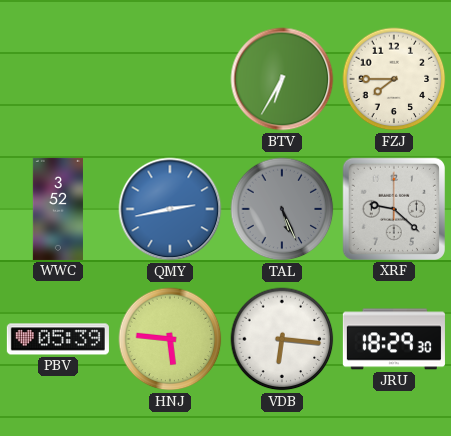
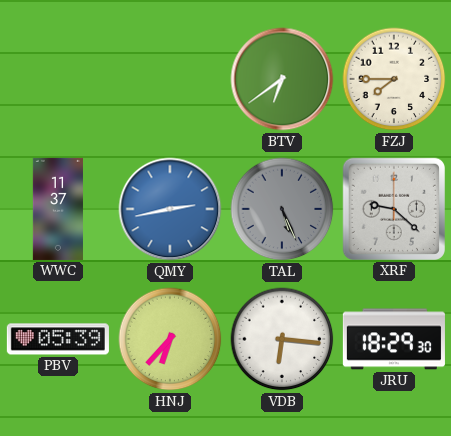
BTV: 6:35 -> 6:39 (282, 79)
WWC: 3:52 -> 11:37 (58, 209)
HNJ: 5:46 -> 6:37 (170, 339)
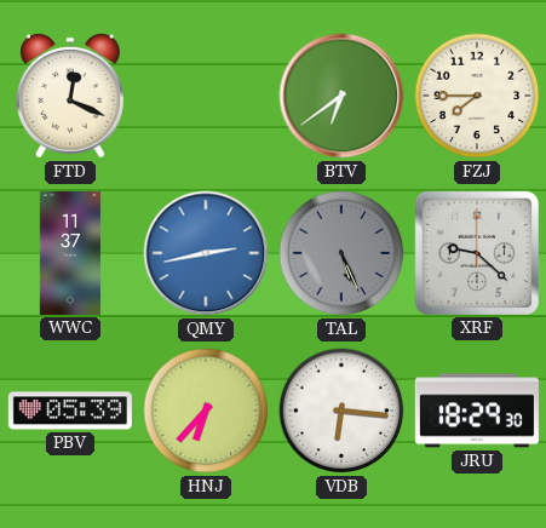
FTD: none -> 12:19 (70, 96)
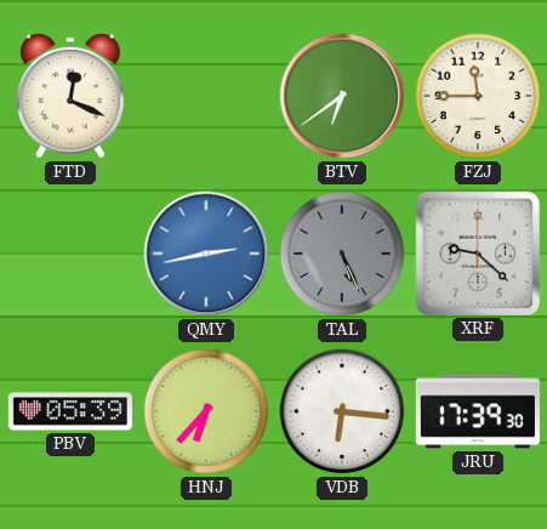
FZJ: 7:45 -> 11:45 (478, 96)
WWC: 11:37 -> none (70, 253)
JRU: 18:29 -> 17:39 (478, 411)
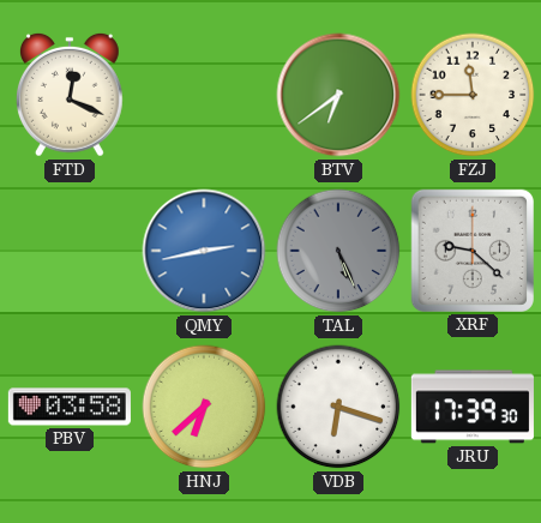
PBV: 05:39 -> 03:58 (70, 407)
HNJ: 6:37 -> 6:38 (204, 407)
VDB: 6:16 -> 6:18 (338, 407)
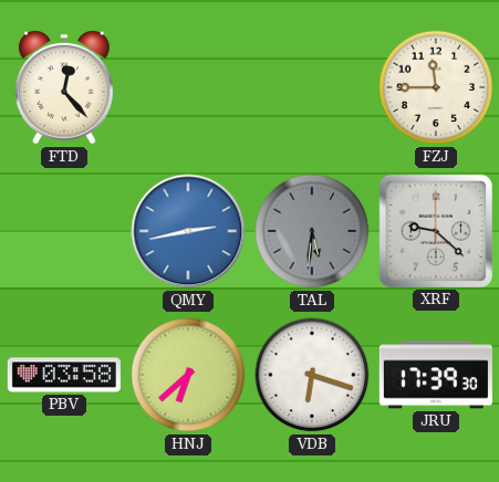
FTD: 12:19 -> 12:23 (64, 87)
BTV: 6:39 -> none (338, 95)
TAL: 5:26 -> 5:31 (312, 231)
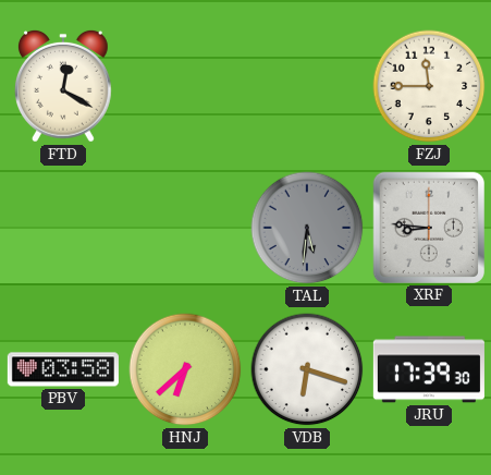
FTD: 12:23 -> 12:20 (63, 86)
QMY: 2:43 -> none (188, 231)
XRF: 9:22 -> 8:46 (429, 228)
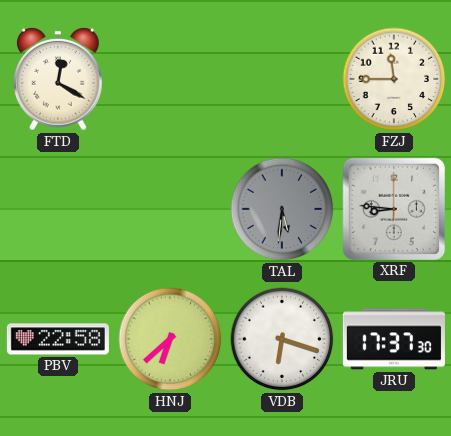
PBV: 03:58 -> 22:58 (58, 339)
JRU: 17:39 -> 17:37 (394, 339)
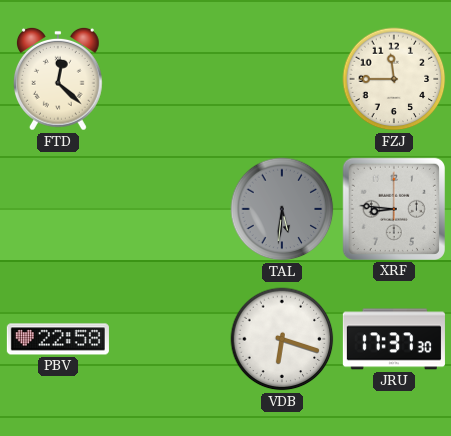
FTD: 12:20 -> 12:22 (58, 79)
HNJ: 6:38 -> none (170, 339)
